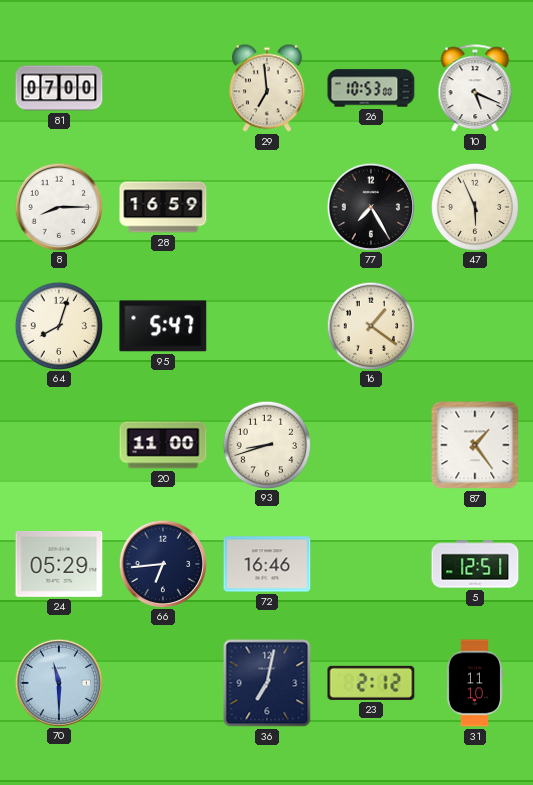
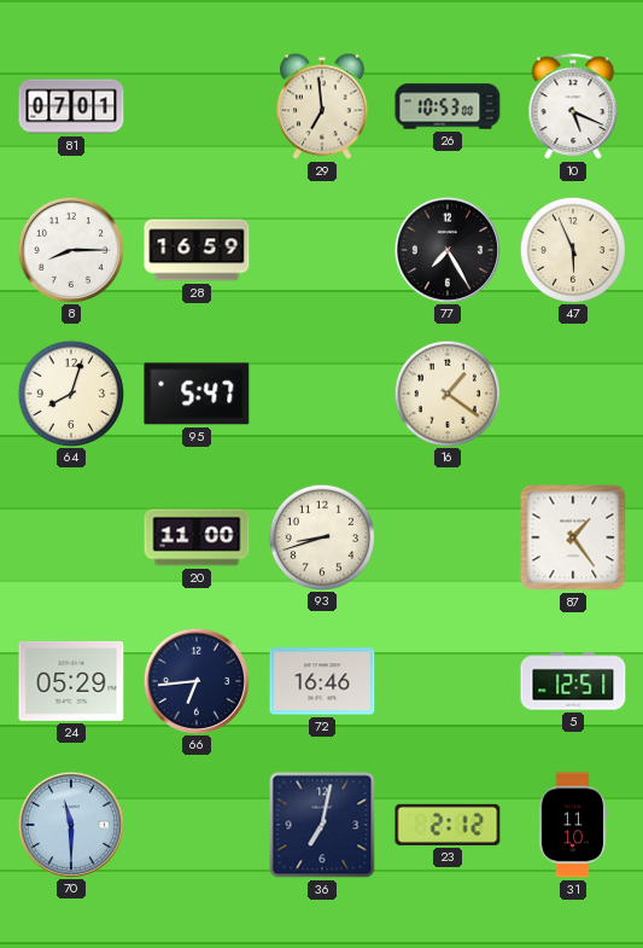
81: 07:00 -> 07:01 (71, 106)
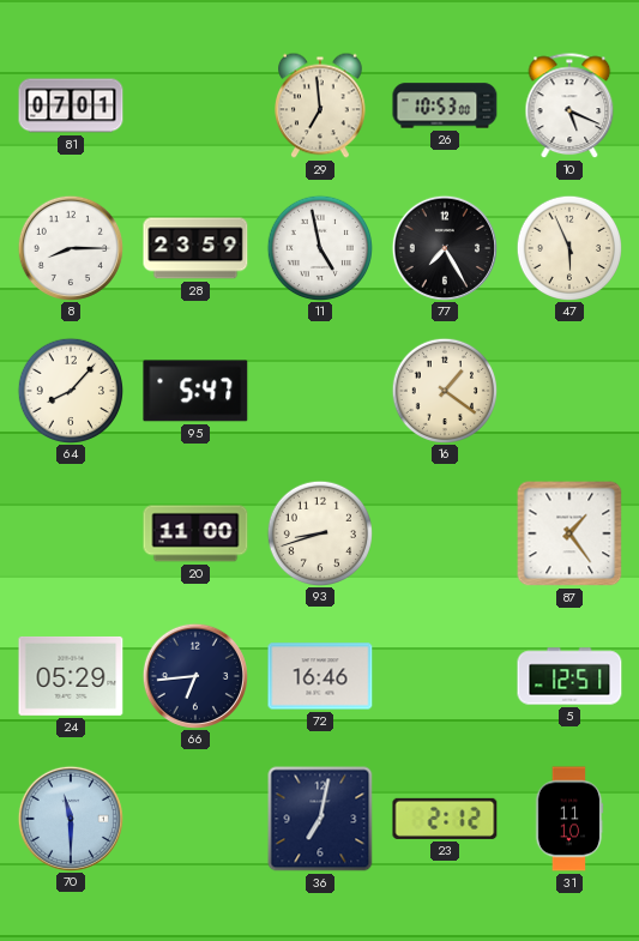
28: 16:59 -> 23:59 (195, 248)
11: none -> 4:58 (319, 247)
64: 8:03 -> 8:07 (70, 390)
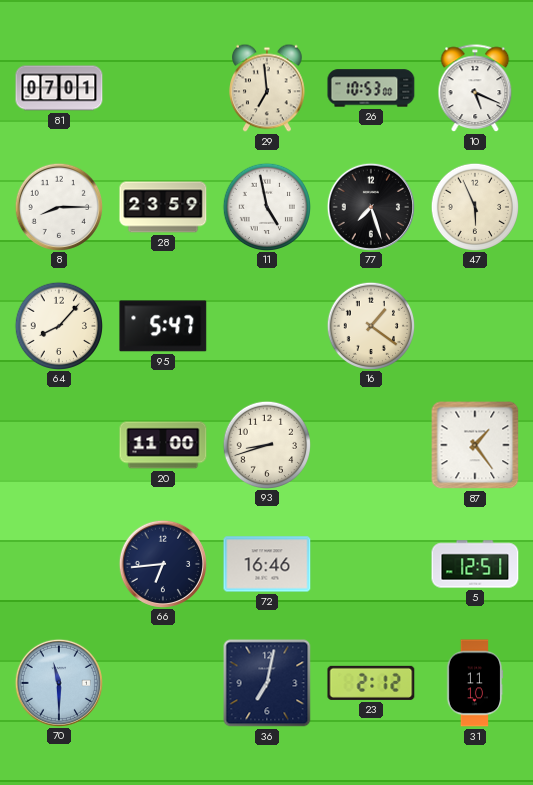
77: 7:25 -> 7:27 (370, 206)
24: 05:29 -> none (71, 676)
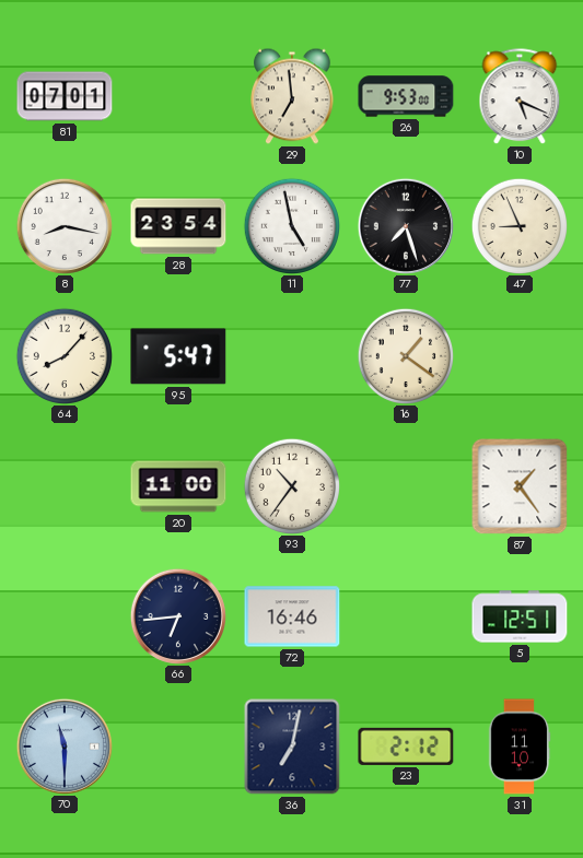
26: 10:53 -> 9:53 (406, 96)
8: 8:15 -> 8:17 (63, 225)
28: 23:59 -> 23:54 (178, 226)
47: 5:56 -> 8:56 (518, 225)
93: 8:42 -> 10:36 (291, 485)
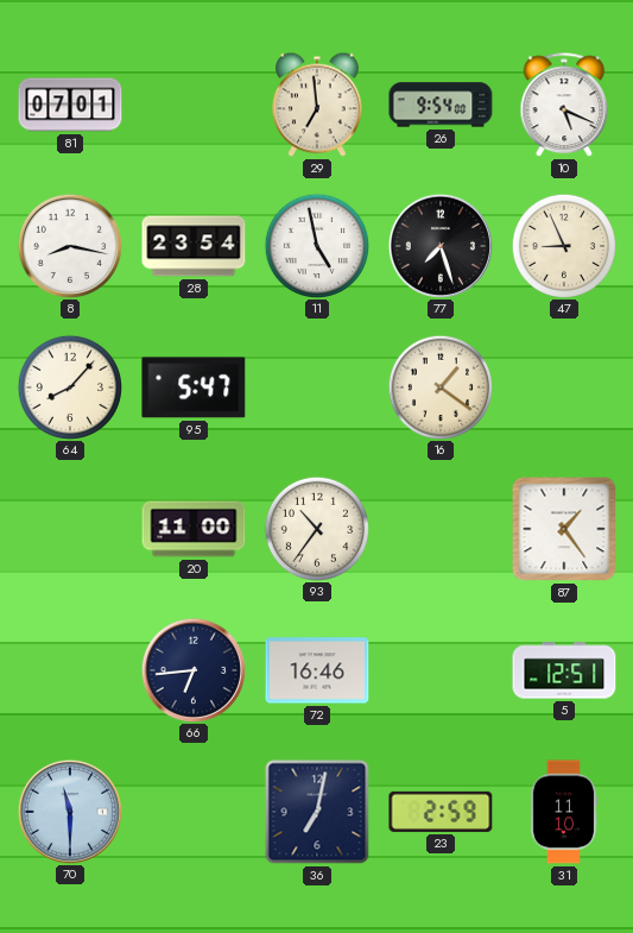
26: 9:53 -> 9:54 (441, 105)
23: 2:12 -> 2:59 (441, 812)
